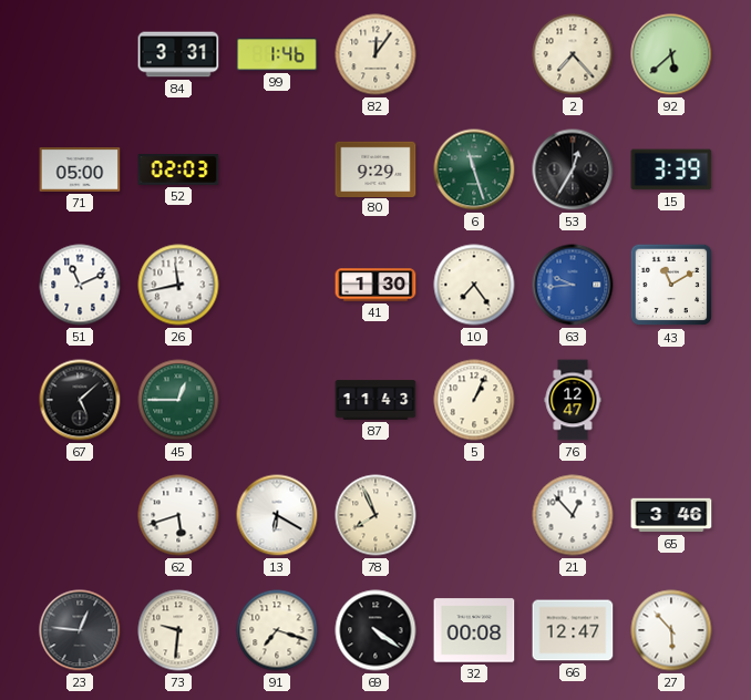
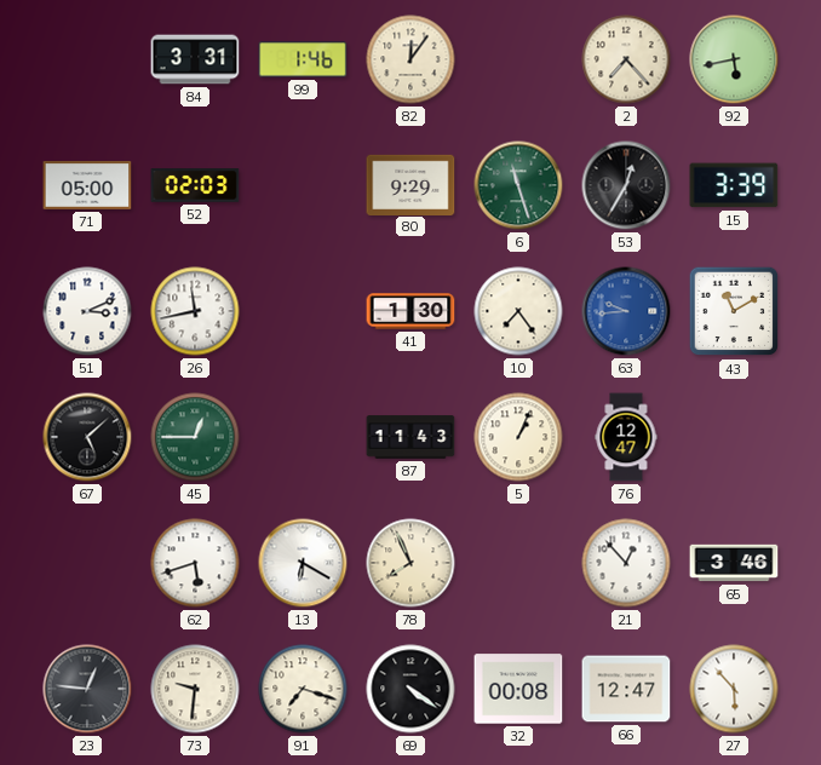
92: 5:38 -> 5:43 (734, 59)
51: 11:11 -> 3:11 (87, 311)
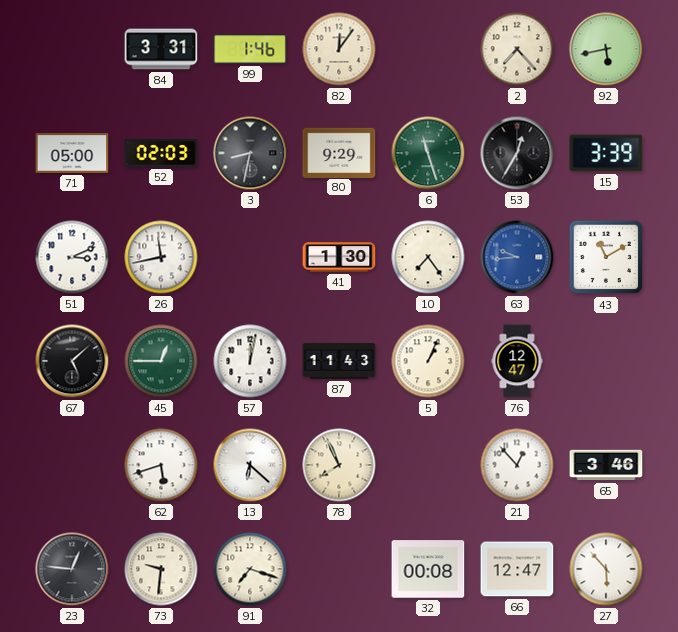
3: none -> 8:32 (250, 153)
57: none -> 12:02 (250, 361)
13: 6:20 -> 6:22 (250, 465)
69: 4:21 -> none (410, 689)
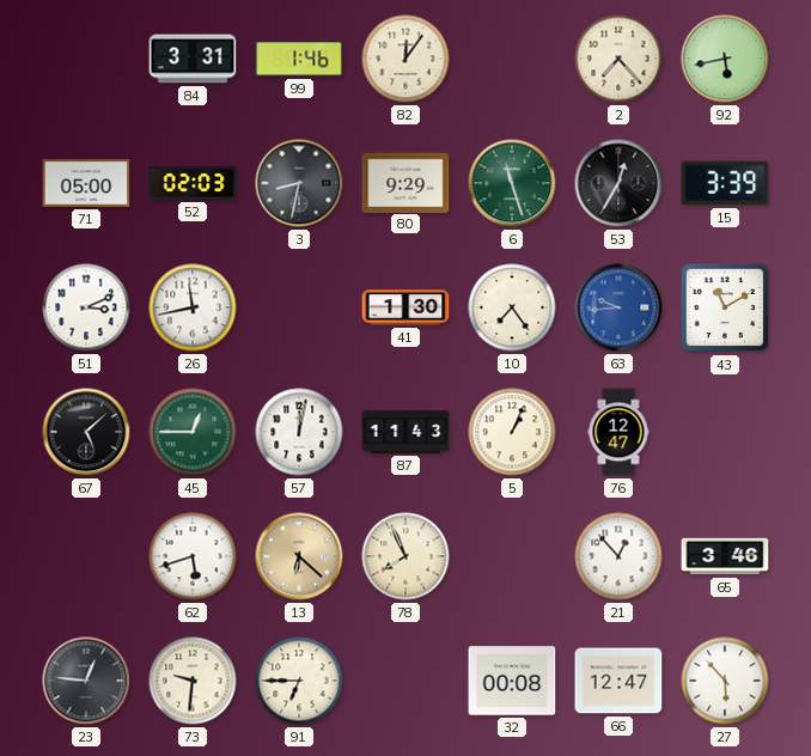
13 dial: white -> champagne (299, 556)
91: 7:18 -> 6:45 (299, 681)
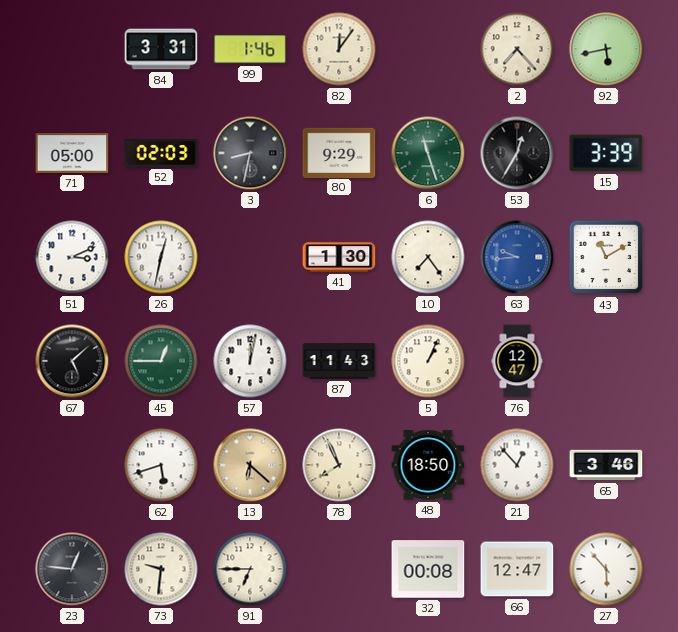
26: 11:43 -> 12:32 (161, 257)
48: none -> 18:50 (428, 465)
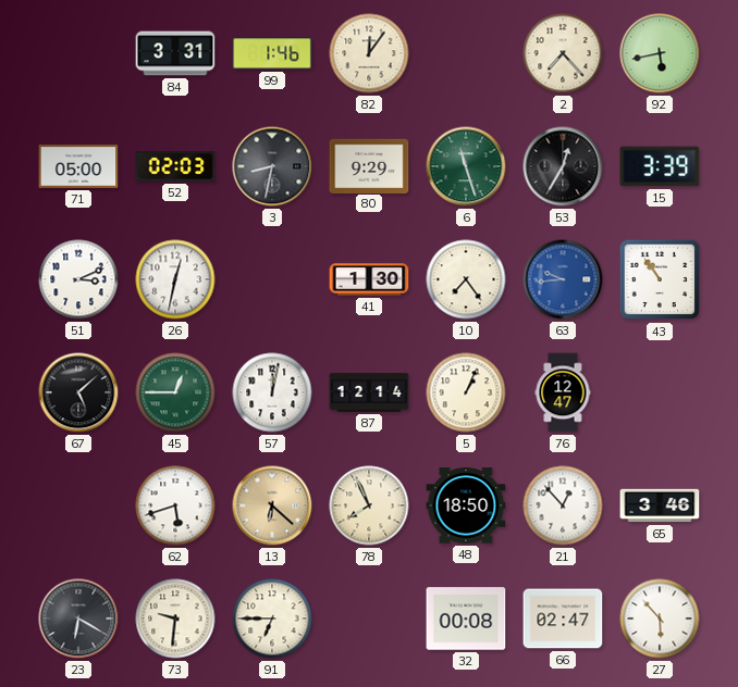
43: 11:10 -> 10:54 (660, 279)
87: 11:43 -> 12:14 (369, 392)
23: 12:46 -> 6:20 (78, 619)
66: 12:47 -> 02:47 (563, 619)
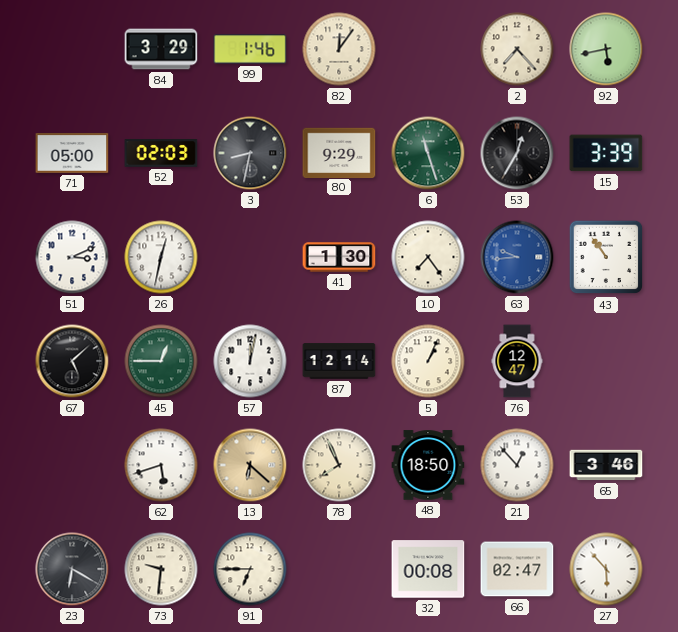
84: 3:31 -> 3:29 (161, 49)
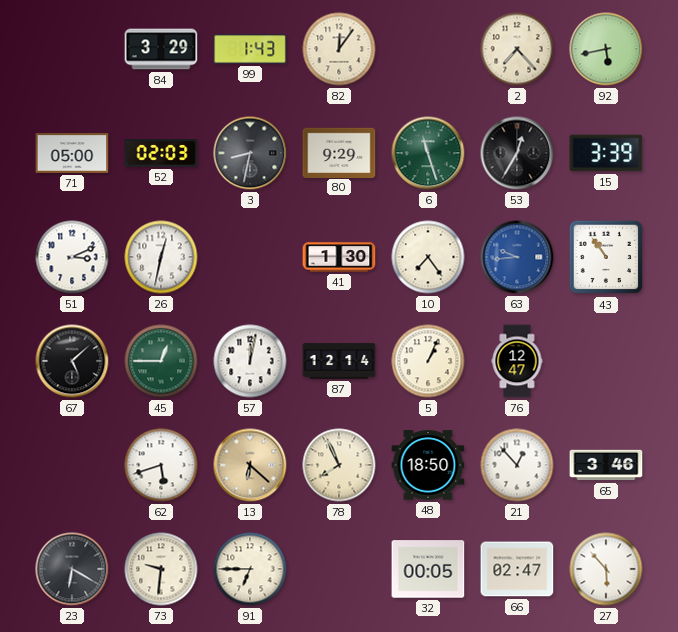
99: 1:46 -> 1:43 (250, 49)
32: 00:08 -> 00:05 (428, 569)
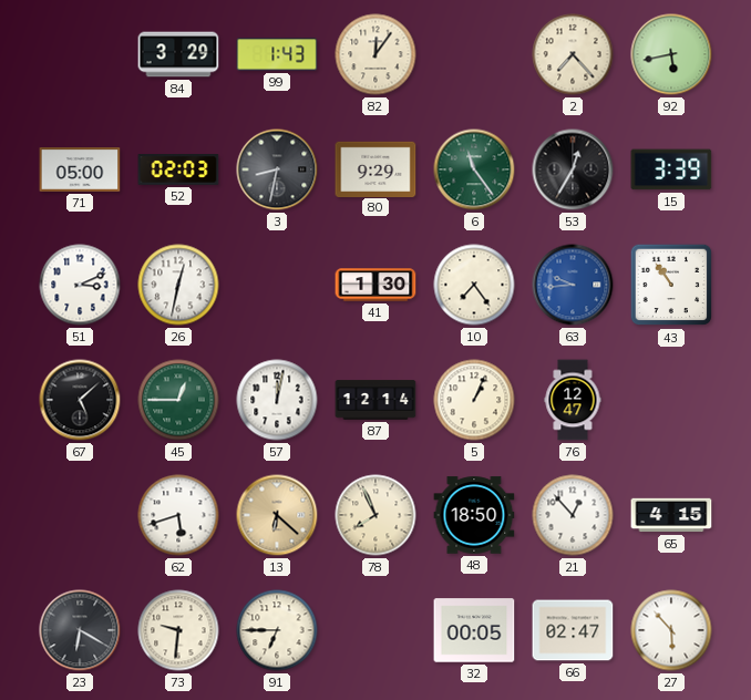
6: 11:27 -> 11:24 (474, 169)
65: 3:46 -> 4:15 (671, 515)
